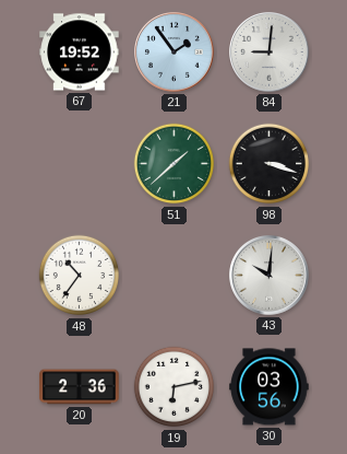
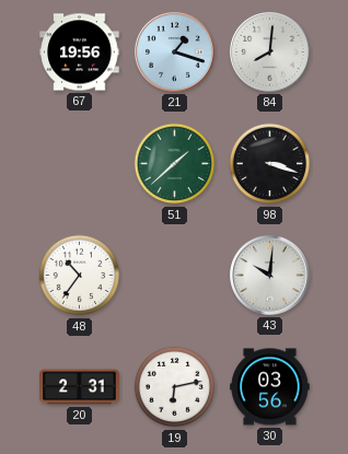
67: 19:52 -> 19:56 (80, 53)
21: 1:54 -> 1:18 (175, 53)
84: 9:01 -> 8:01 (270, 53)
20: 2:36 -> 2:31 (80, 387)
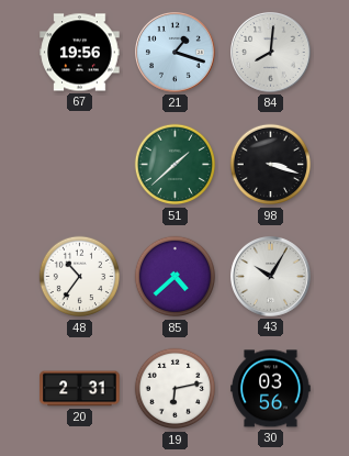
85: none -> 4:38 (176, 277)
43: 10:01 -> 10:05 (271, 277)
